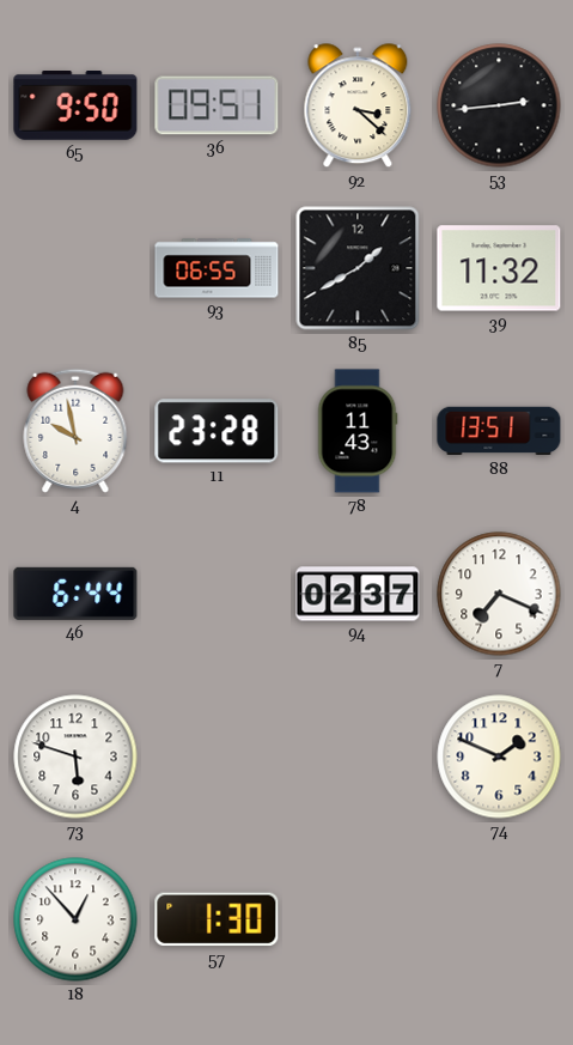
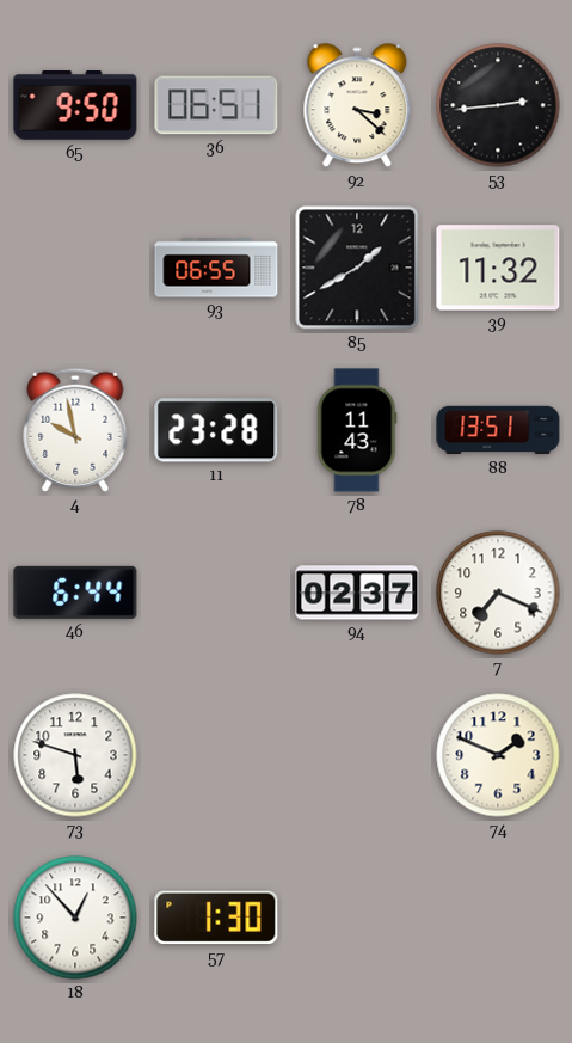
36: 09:51 -> 06:51 (216, 105)
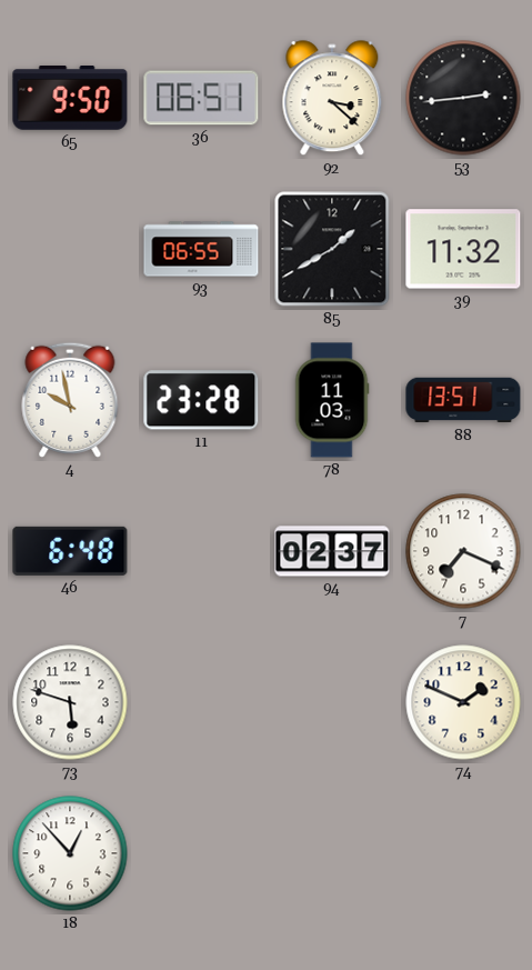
78: 11:43 -> 11:03 (332, 400)
46: 6:44 -> 6:48 (70, 551)
57: 1:30 -> none (216, 918)
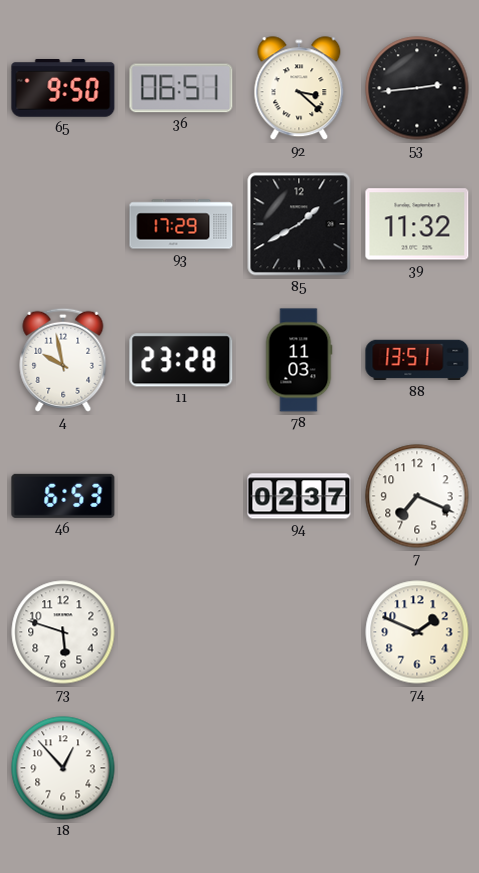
93: 06:55 -> 17:29 (181, 224)
46: 6:48 -> 6:53 (63, 496)
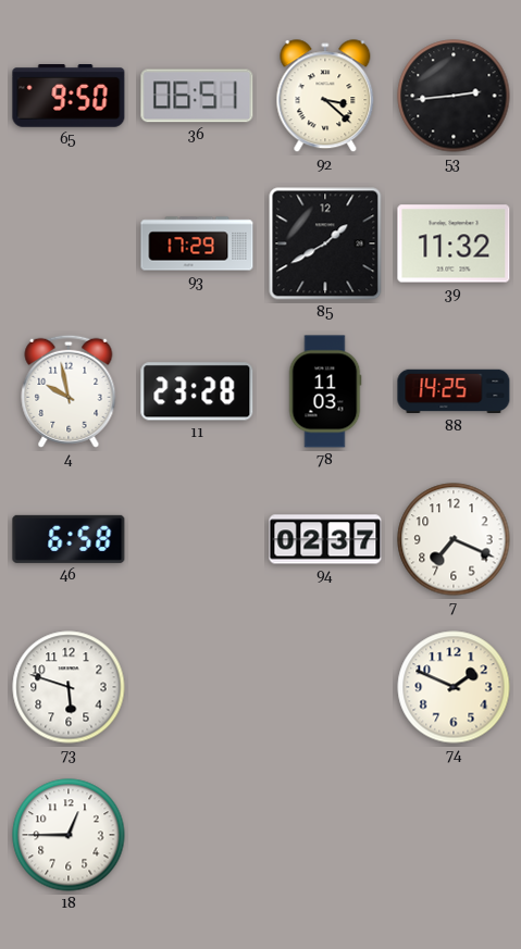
88: 13:51 -> 14:25 (454, 391)
46: 6:53 -> 6:58 (69, 539)
18: 12:53 -> 12:45 (69, 835)
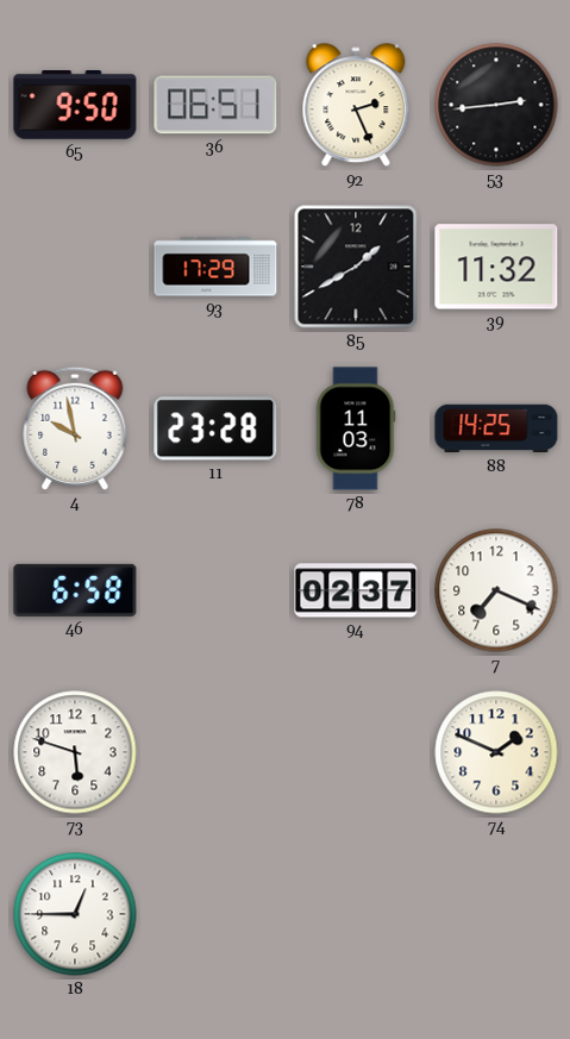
92: 3:22 -> 2:26 (356, 106)
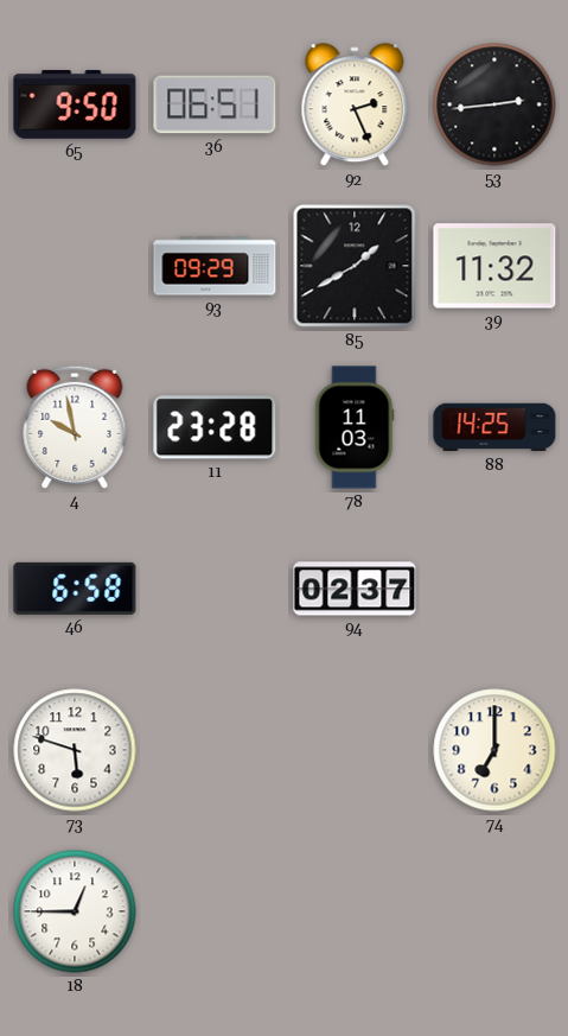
93: 17:29 -> 09:29 (215, 266)
7: 7:19 -> none (496, 590)
74: 1:49 -> 7:00 (494, 750)
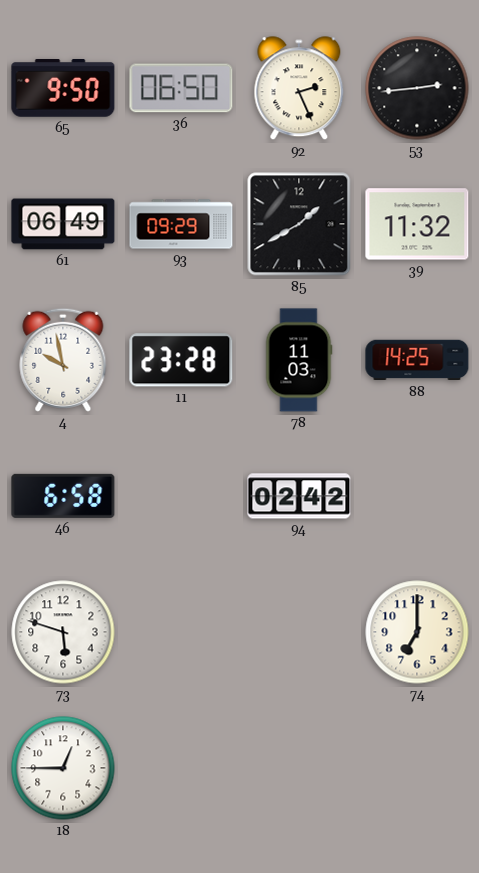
36: 06:51 -> 06:50 (181, 88)
61: none -> 06:49 (63, 224)
94: 02:37 -> 02:42 (299, 496)
